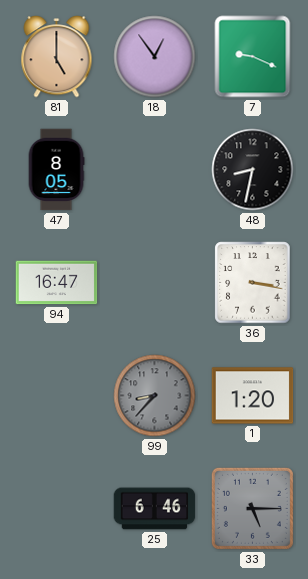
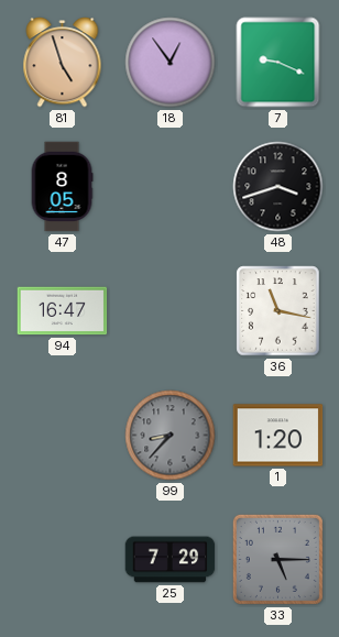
81: 5:00 -> 4:57 (63, 63)
48: 8:32 -> 3:42 (278, 187)
36: 3:17 -> 11:17 (278, 311)
25: 6:46 -> 7:29 (171, 560)
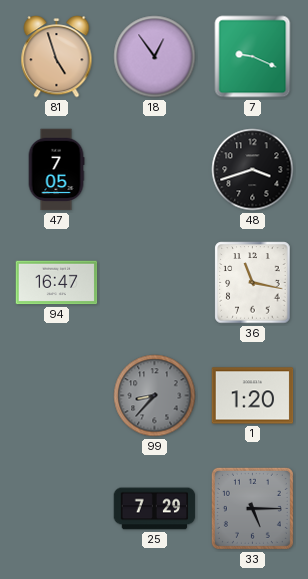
47: 8:05 -> 7:05 (56, 170)
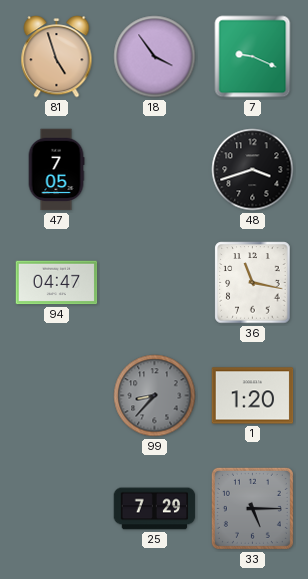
18: 12:54 -> 3:54 (155, 57)
94: 16:47 -> 04:47 (57, 283)
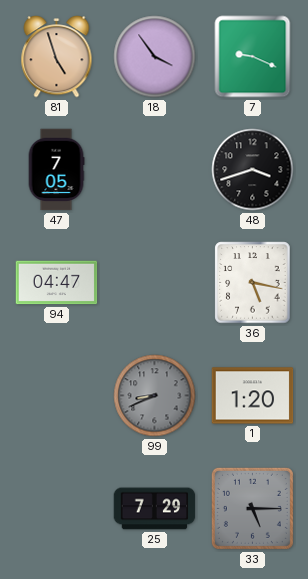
36: 11:17 -> 5:17 (253, 283)
99: 8:37 -> 8:41 (155, 396)
